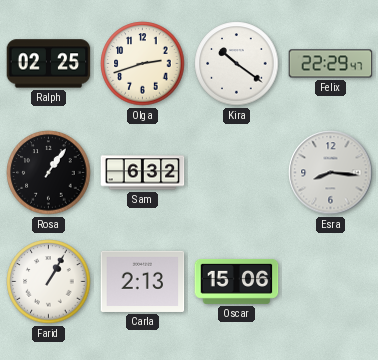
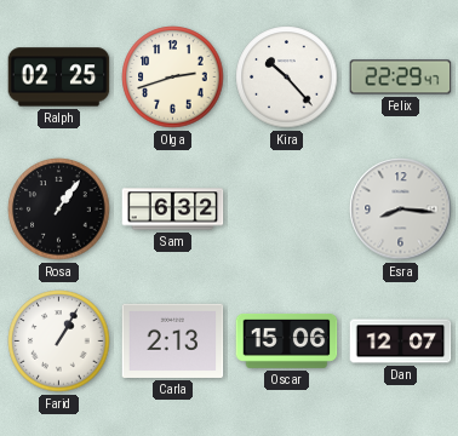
Kira: 10:21 -> 10:23 (287, 78)
Dan: none -> 12:07 (401, 342)
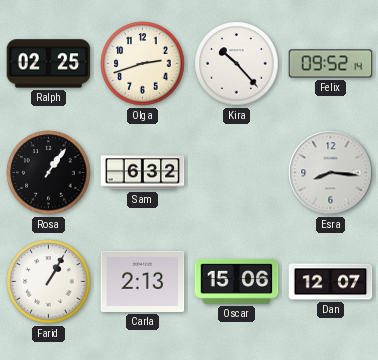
Felix: 22:29 -> 09:52 (331, 64)
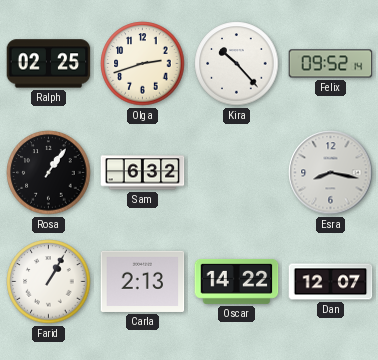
Esra: 8:16 -> 8:17 (331, 173)
Oscar: 15:06 -> 14:22 (237, 281)
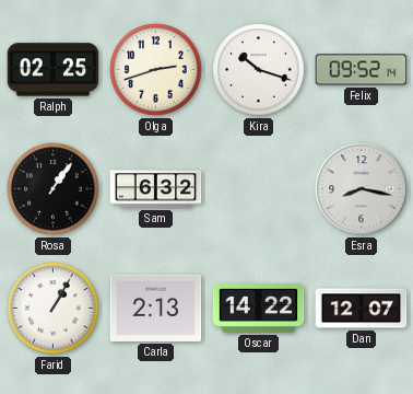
Kira: 10:23 -> 10:18 (259, 70)
